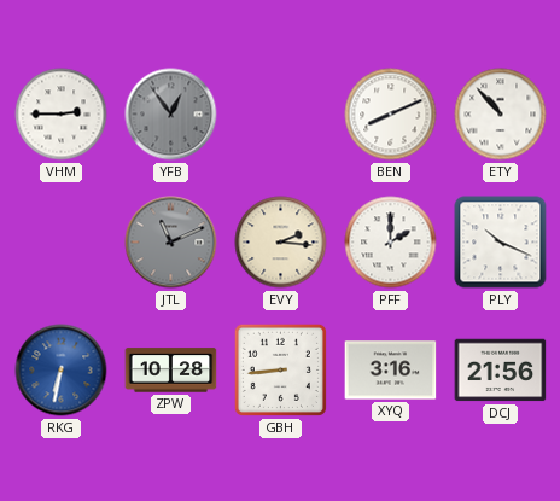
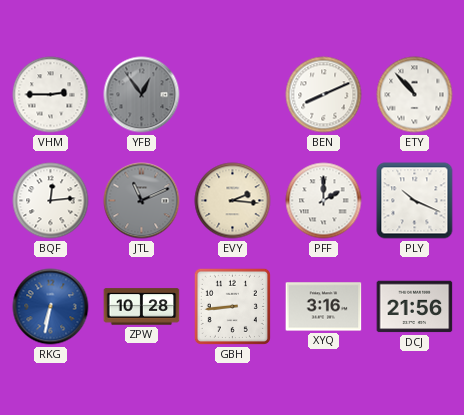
BQF: none -> 12:14 (51, 201)
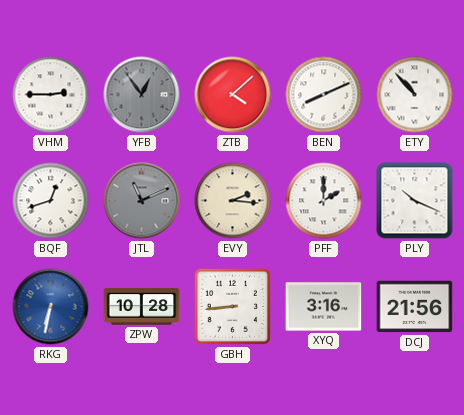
ZTB: none -> 4:08 (233, 95)
BQF: 12:14 -> 12:42 (51, 201)
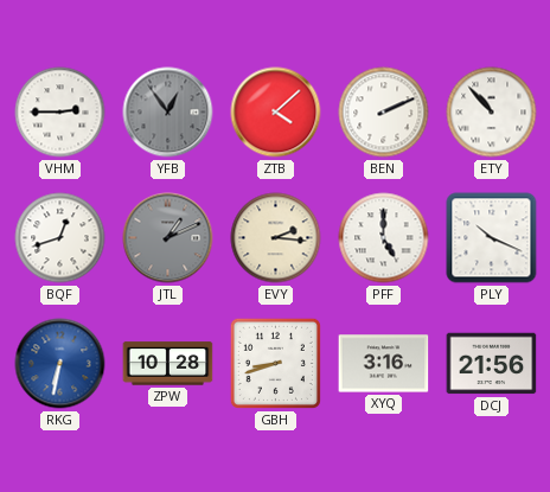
BEN: 8:11 -> 2:11 (384, 113)
JTL: 11:11 -> 1:11 (168, 238)
PFF: 2:00 -> 5:00 (384, 238)
GBH: 8:44 -> 8:42 (275, 363)
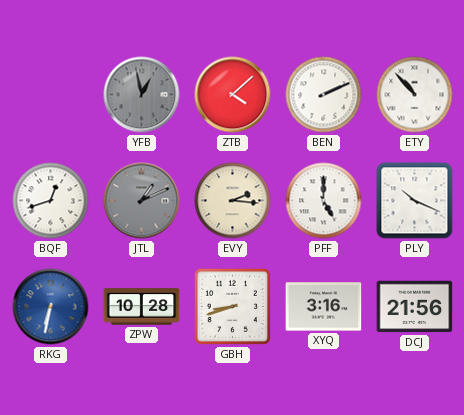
VHM: 2:45 -> none (60, 113)
YFB: 12:54 -> 12:58 (142, 95)
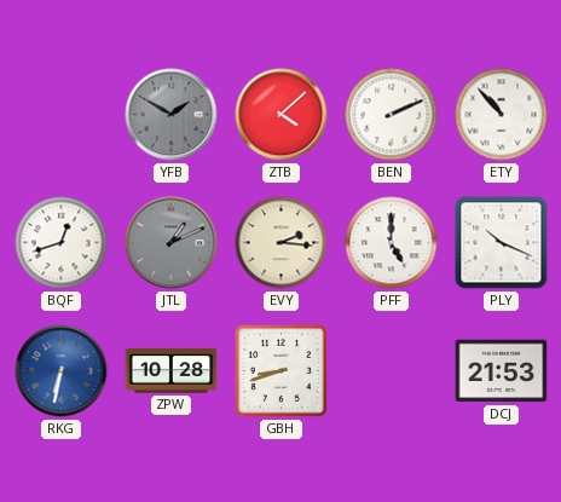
YFB: 12:58 -> 1:50 (172, 115)
XYQ: 3:16 -> none (324, 307)
DCJ: 21:56 -> 21:53 (502, 371)
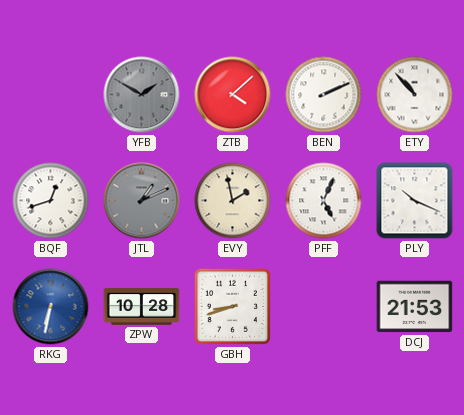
EVY: 2:16 -> 1:58 (233, 201)
PFF: 5:00 -> 5:04 (324, 201)
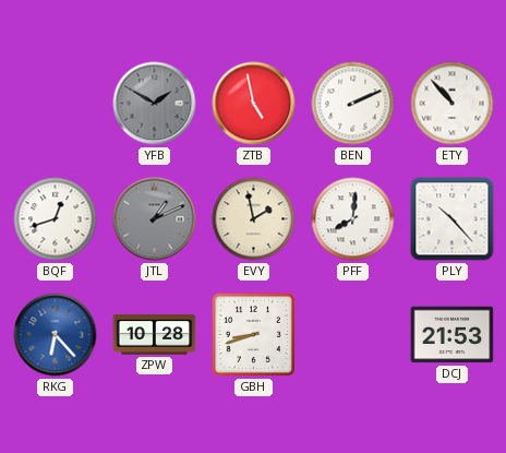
ZTB: 4:08 -> 4:58 (254, 104)
PFF: 5:04 -> 8:01 (353, 219)
PLY: 10:19 -> 10:23 (453, 219)
RKG: 6:32 -> 6:23 (56, 335)
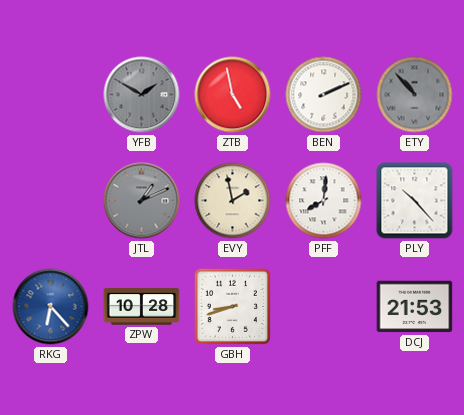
ETY dial: white -> grey (415, 95)
BQF: 12:42 -> none (56, 219)
